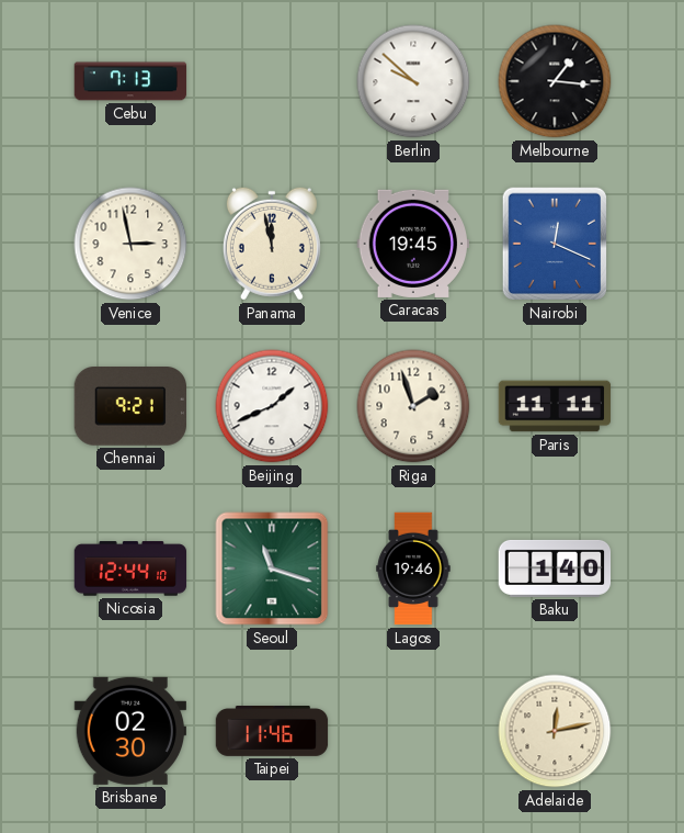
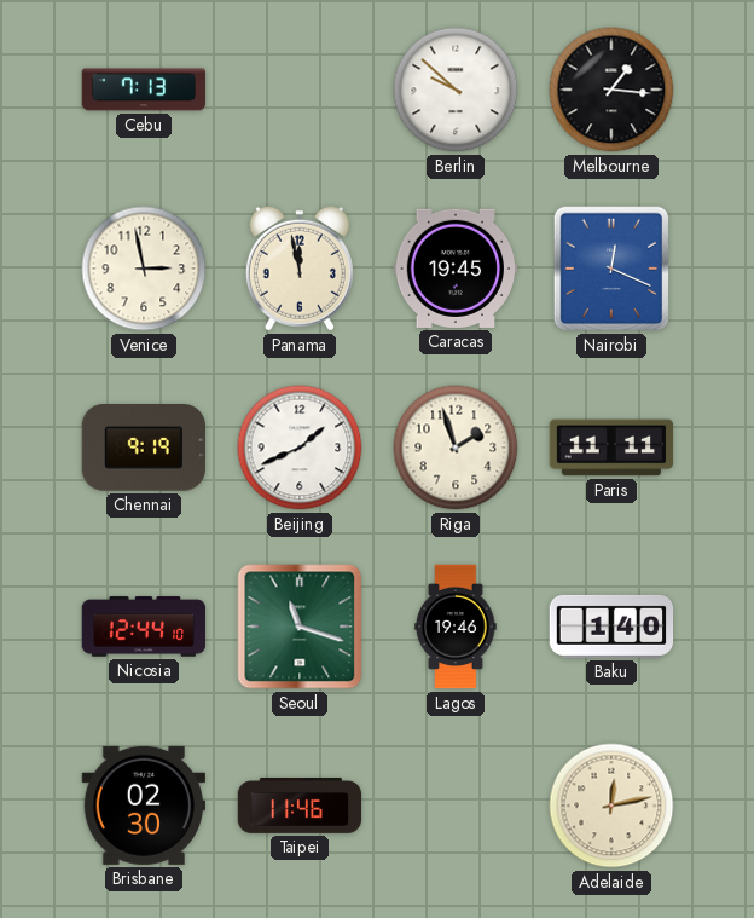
Chennai: 9:21 -> 9:19 (143, 449)
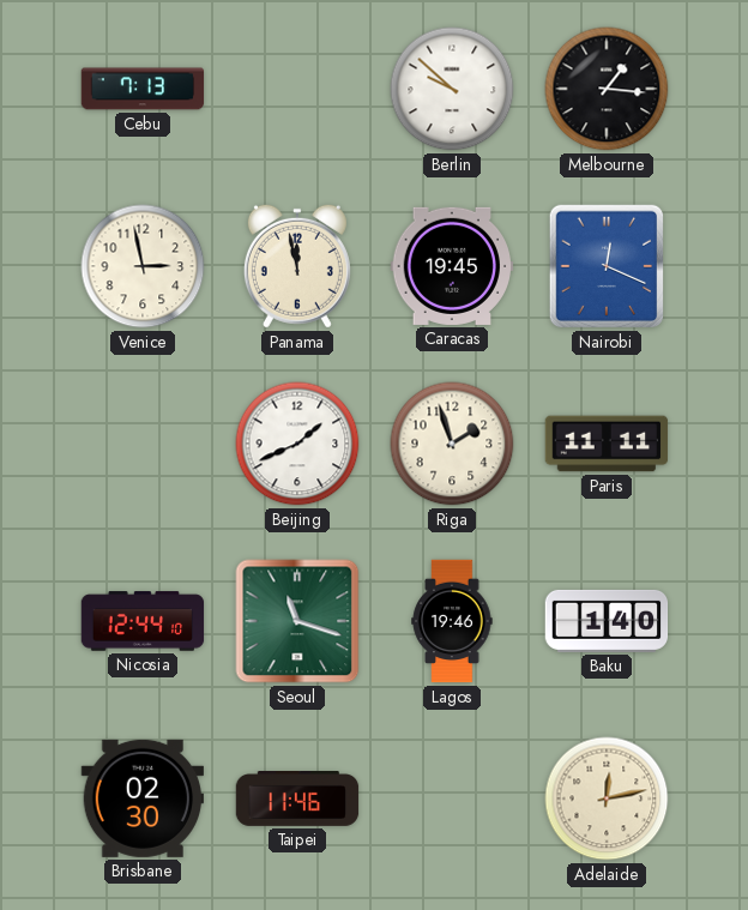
Chennai: 9:19 -> none (143, 449)
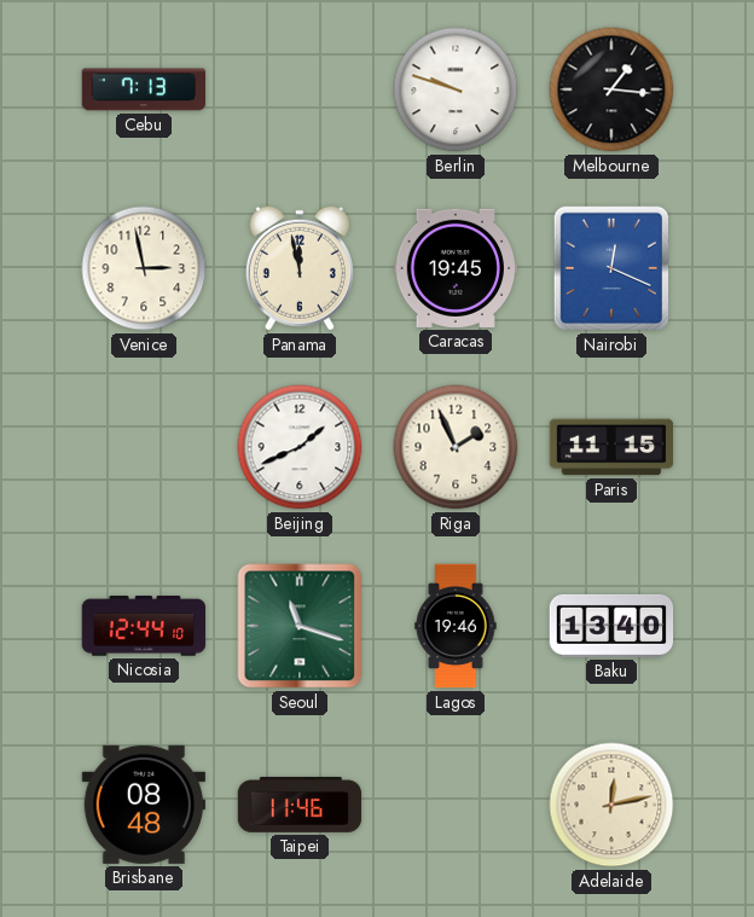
Berlin: 9:52 -> 9:48 (456, 89)
Riga: 1:57 -> 1:56 (456, 447)
Paris: 11:11 -> 11:15 (611, 447)
Baku: 1:40 -> 13:40 (611, 626)
Brisbane: 02:30 -> 08:48 (143, 805)
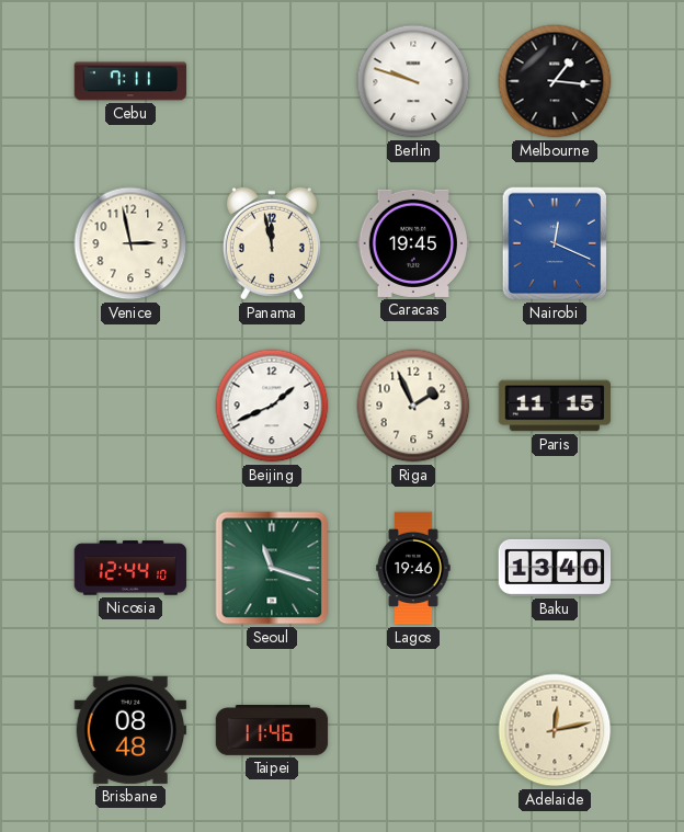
Cebu: 7:13 -> 7:11 (130, 81)
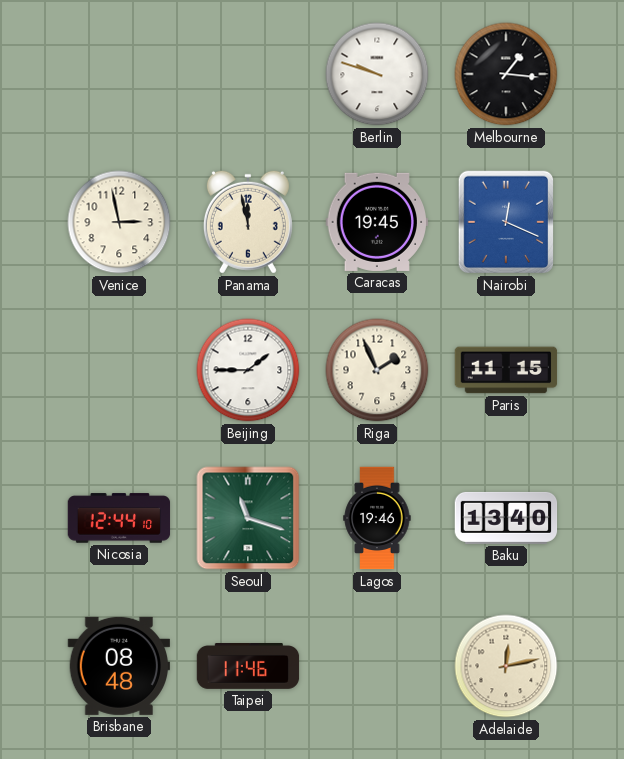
Cebu: 7:11 -> none (130, 81)
Beijing: 1:41 -> 1:45 (248, 370)
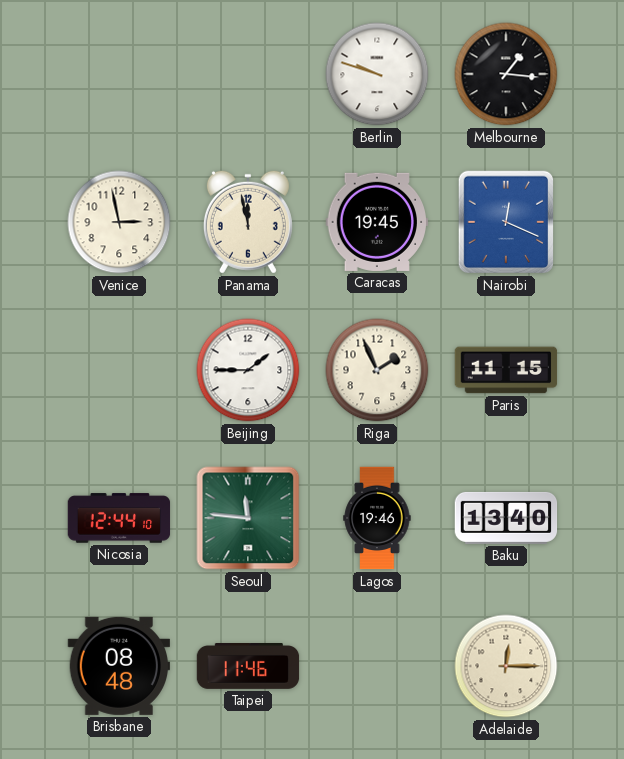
Seoul: 11:18 -> 11:46 (248, 518)
Adelaide: 12:13 -> 12:15 (506, 666)
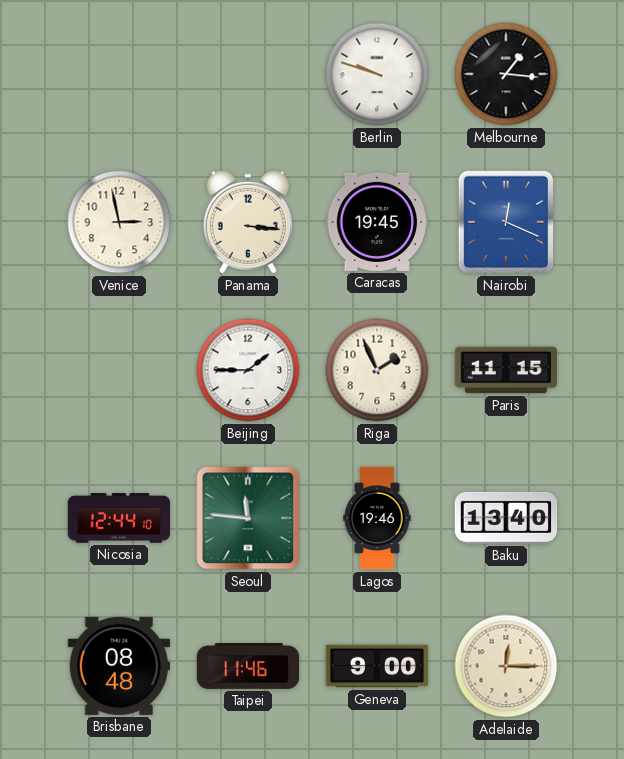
Panama: 11:58 -> 3:16 (248, 222)
Geneva: none -> 9:00 (377, 666)
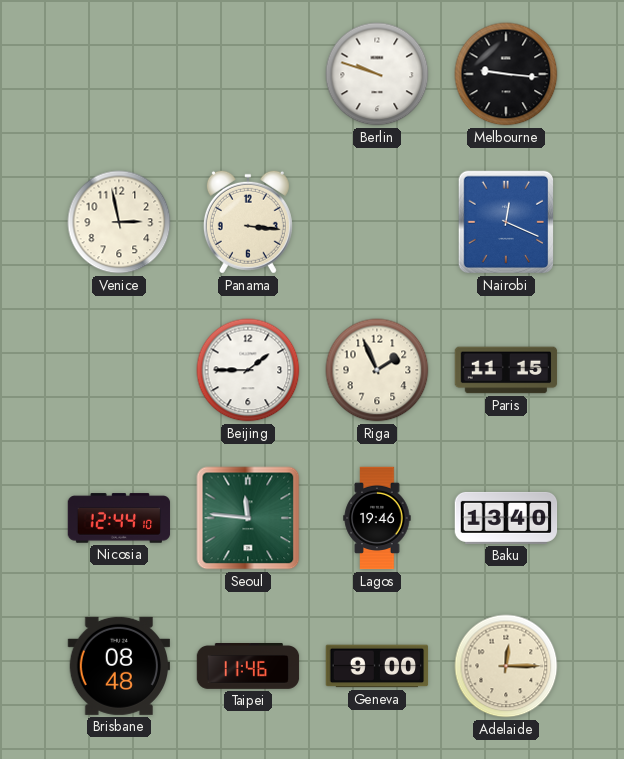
Melbourne: 1:16 -> 9:16 (506, 74)
Caracas: 19:45 -> none (376, 222)
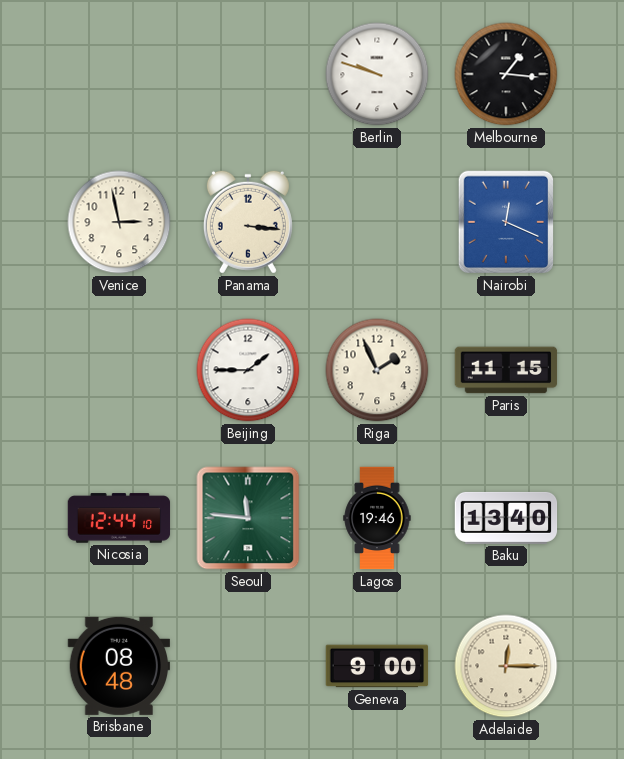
Melbourne: 9:16 -> 1:16 (506, 74)
Taipei: 11:46 -> none (248, 667)
